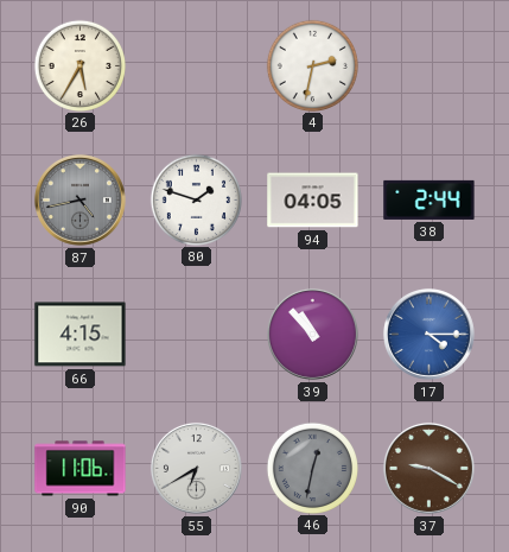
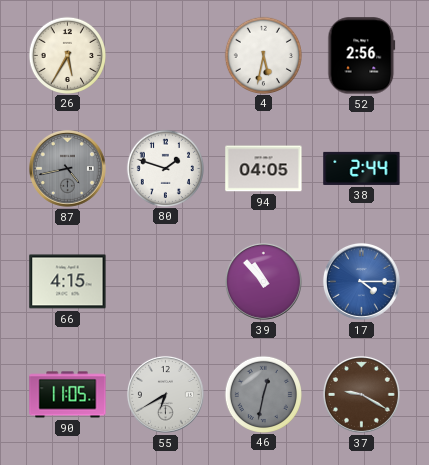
4: 2:32 -> 5:32 (263, 55)
52: none -> 2:56 (362, 56)
90: 11:06 -> 11:05 (68, 395)
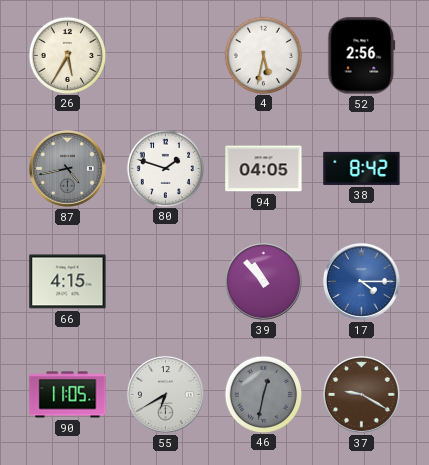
38: 2:44 -> 8:42 (362, 168)
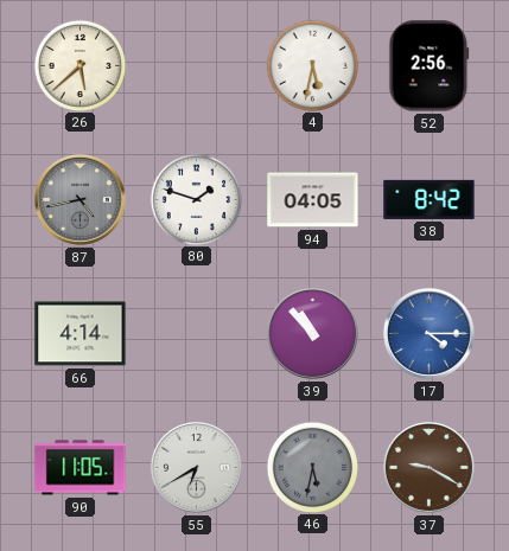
26: 5:35 -> 5:38 (79, 65)
66: 4:15 -> 4:14 (81, 334)
46: 12:32 -> 5:32 (312, 467)
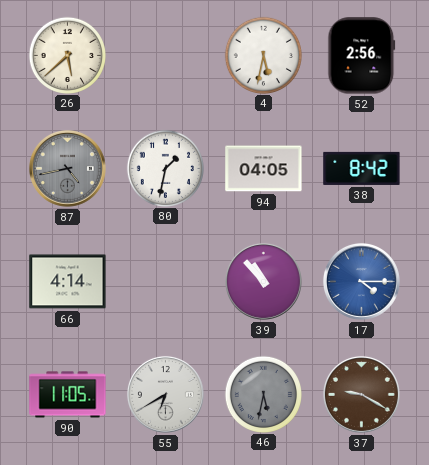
80: 1:48 -> 1:32 (165, 168)
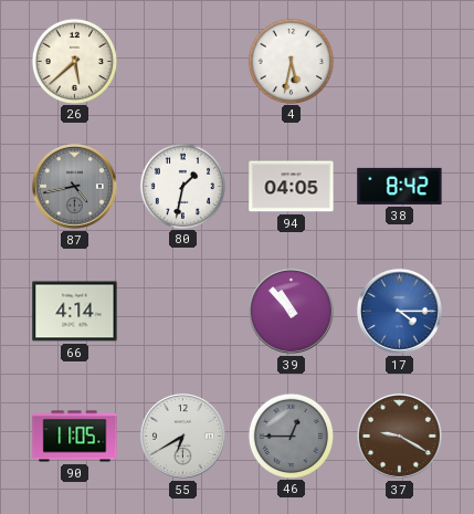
52: 2:56 -> none (362, 56)
46: 5:32 -> 12:45 (291, 436)
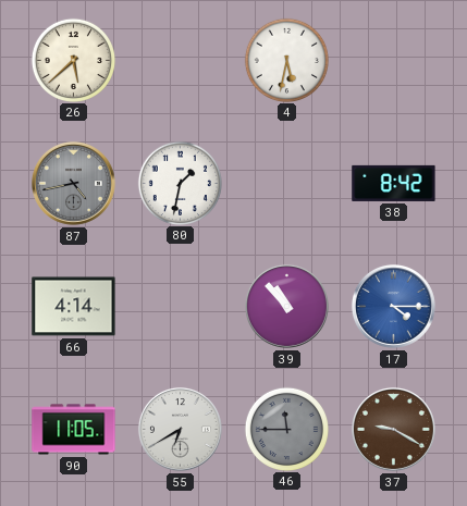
94: 04:05 -> none (292, 187)
46: 12:45 -> 11:45 (286, 429)
